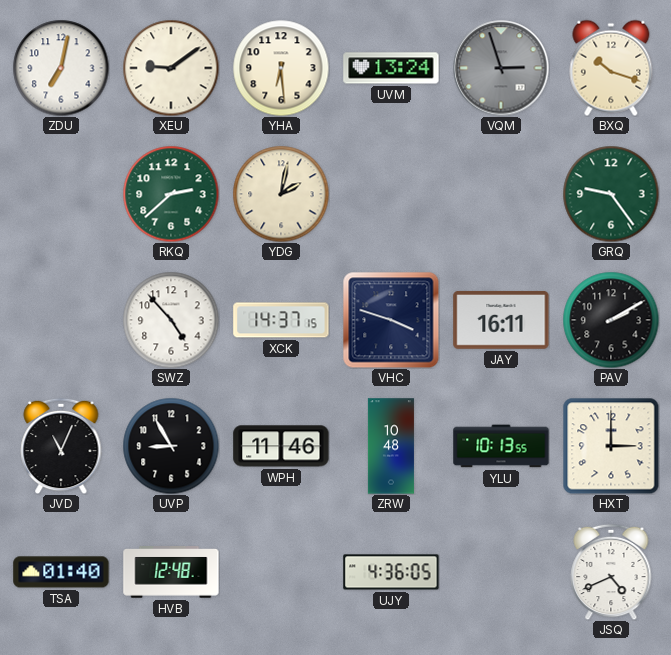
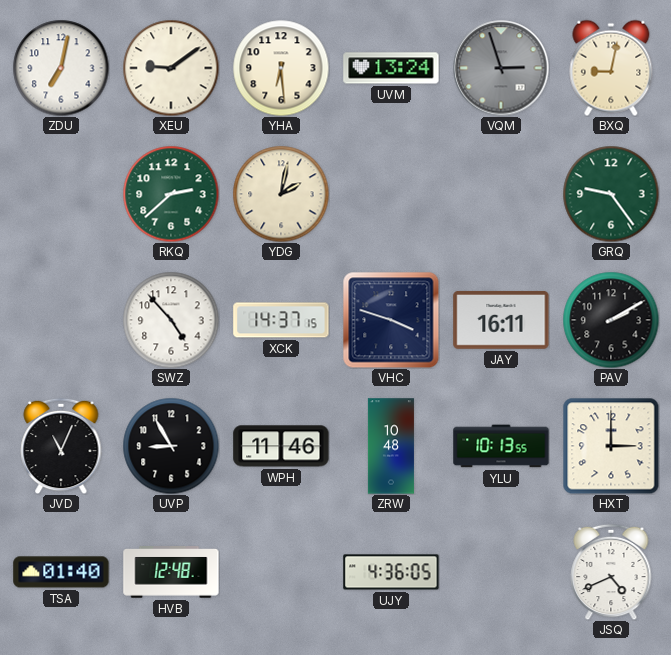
BXQ: 10:18 -> 9:02 (611, 68)
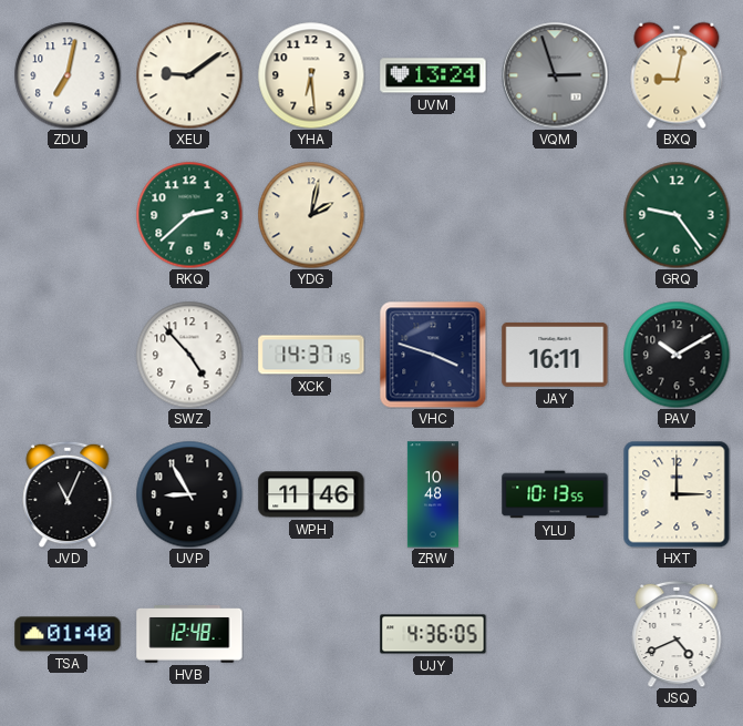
PAV: 2:10 -> 10:10 (677, 355)
